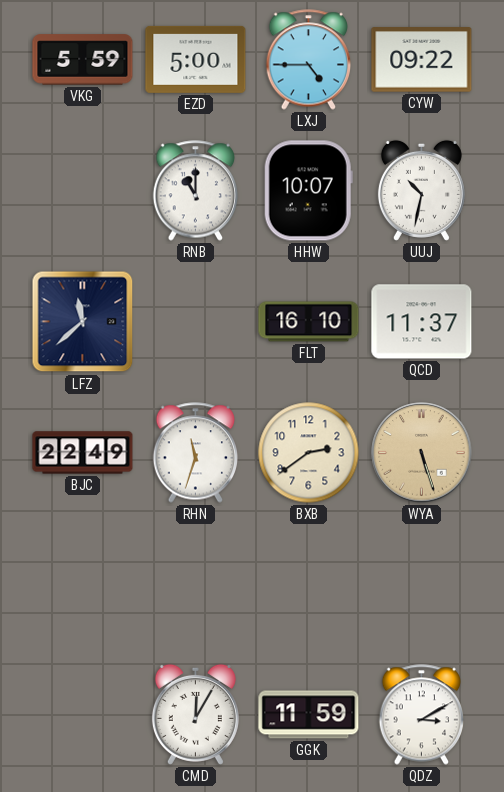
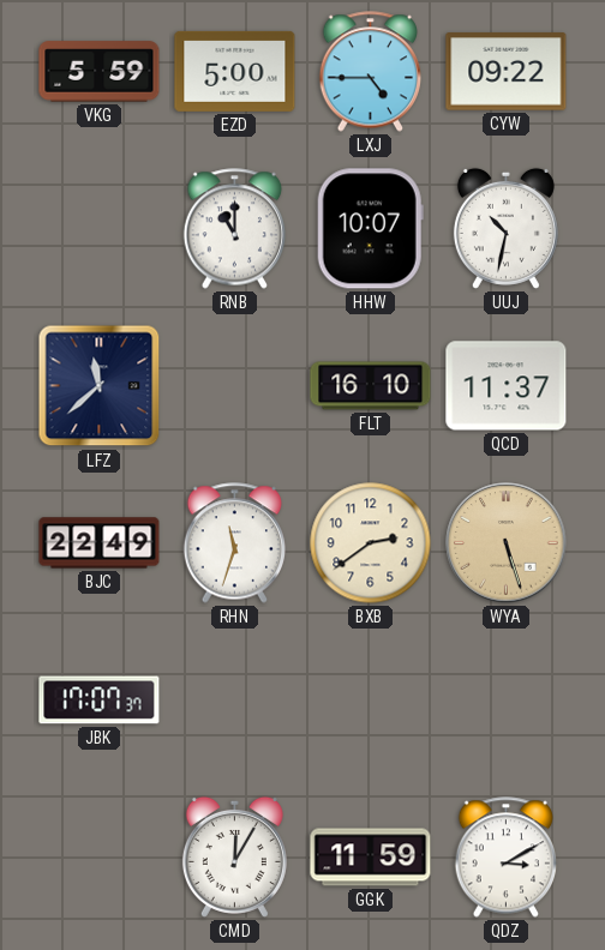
JBK: none -> 17:07 (100, 701)
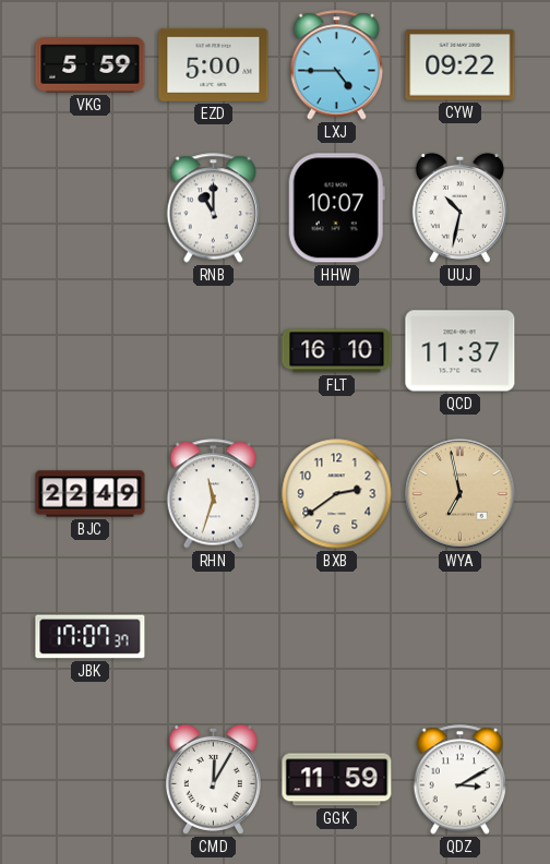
LFZ: 11:38 -> none (100, 386)
WYA: 5:27 -> 6:58 (461, 494)
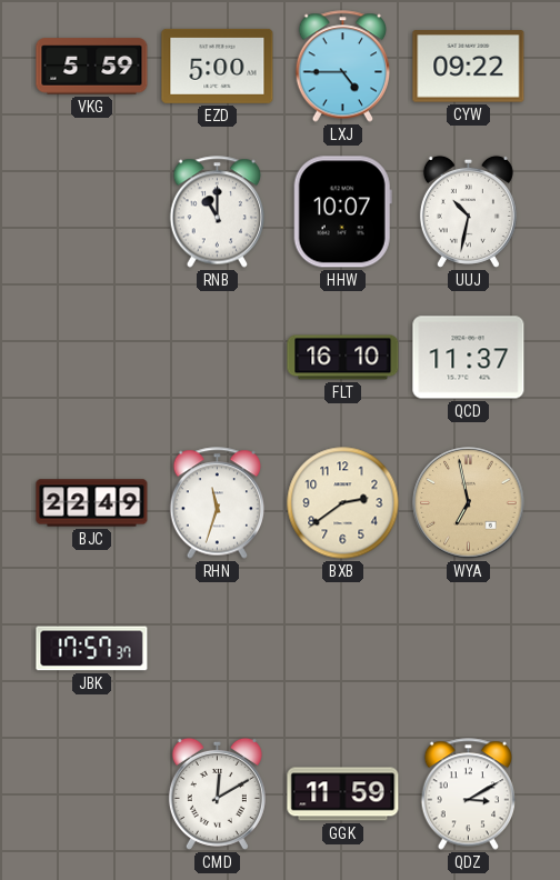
JBK: 17:07 -> 17:57 (92, 649)
CMD: 12:05 -> 12:10 (217, 793)
